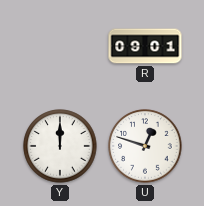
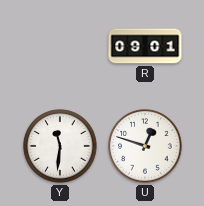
Y: 12:00 -> 11:31 (60, 146)
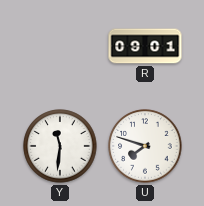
U: 12:48 -> 7:48 (145, 146)
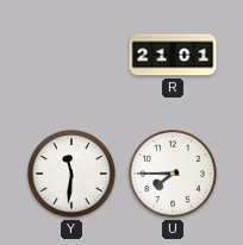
R: 09:01 -> 21:01 (173, 55)
U: 7:48 -> 7:45 (173, 174)
